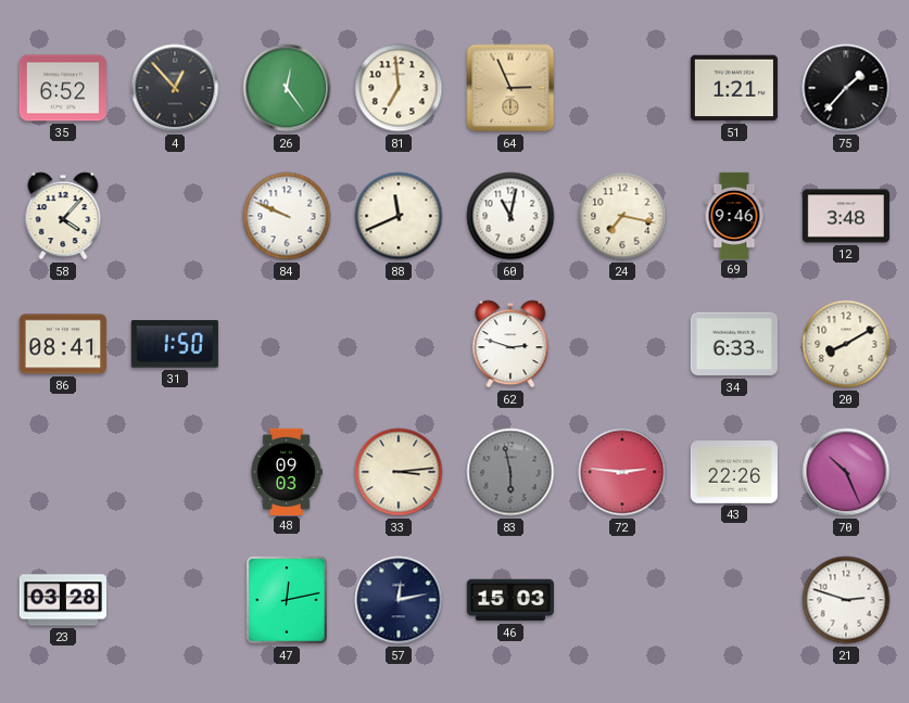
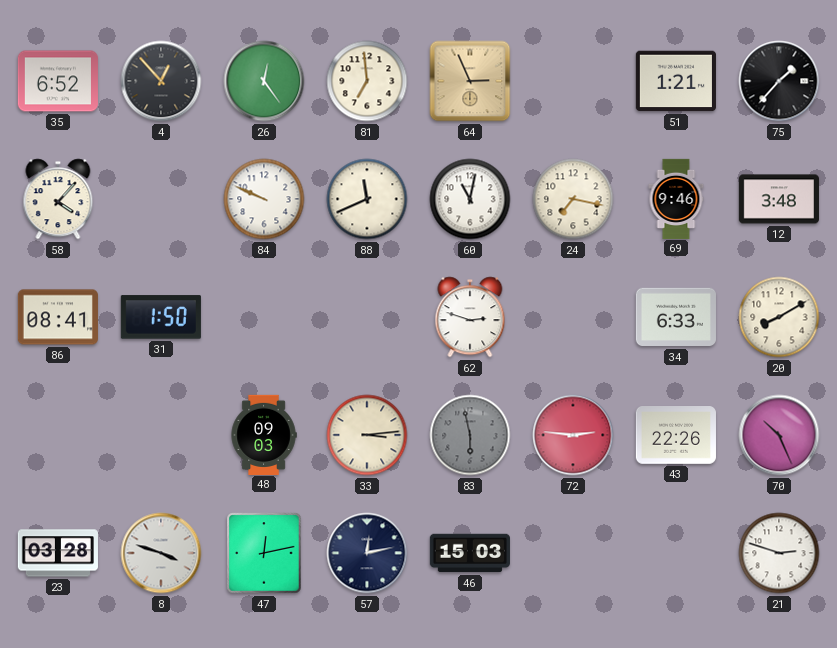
8: none -> 3:48 (161, 553)
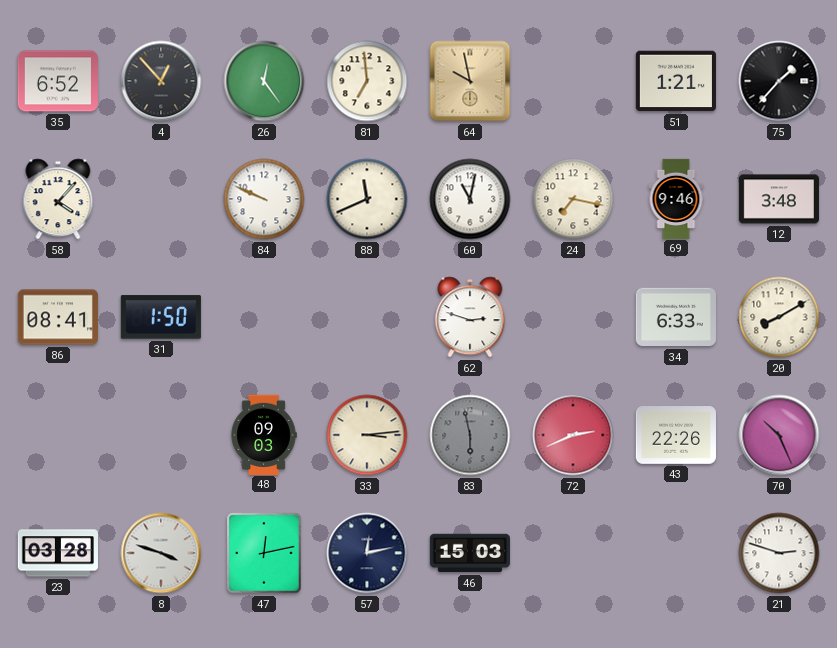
64: 2:56 -> 9:58 (470, 81)
72: 2:46 -> 2:41 (573, 435)
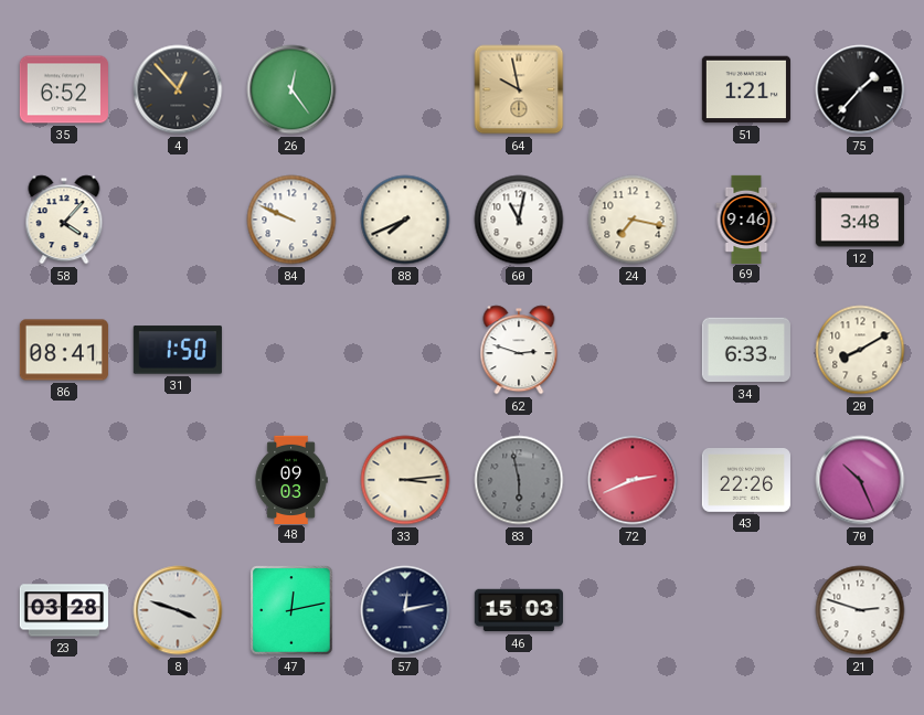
81: 6:59 -> none (367, 81)
88: 11:41 -> 7:41 (405, 220)
